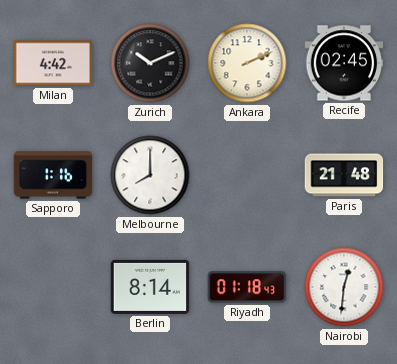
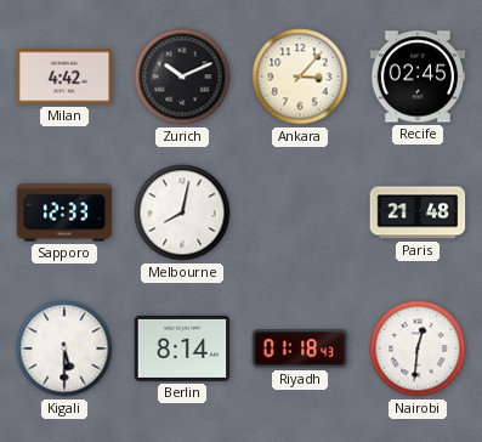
Ankara: 2:11 -> 3:07 (300, 76)
Sapporo: 1:16 -> 12:33 (64, 212)
Melbourne: 8:00 -> 8:02 (182, 212)
Kigali: none -> 5:30 (64, 348)
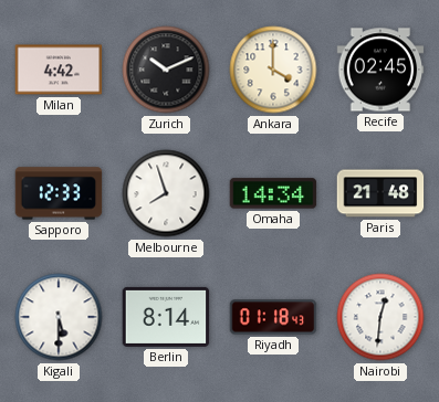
Ankara: 3:07 -> 4:00 (273, 70)
Melbourne: 8:02 -> 7:57 (166, 193)
Omaha: none -> 14:34 (273, 193)
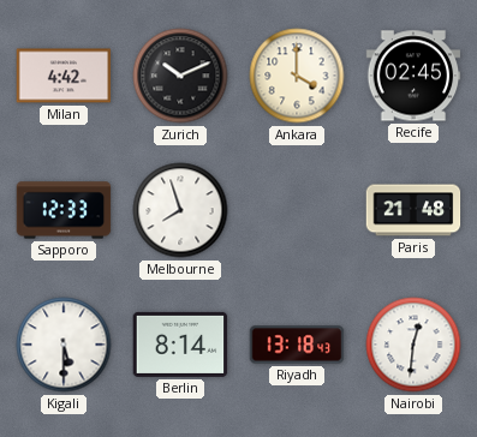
Omaha: 14:34 -> none (273, 193)
Riyadh: 01:18 -> 13:18 (297, 345)
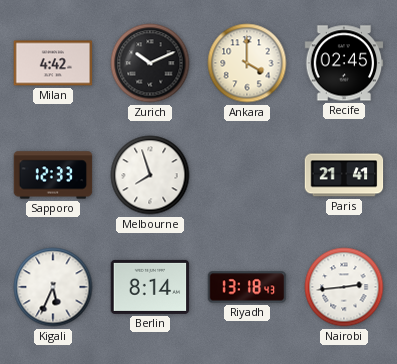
Paris: 21:48 -> 21:41 (344, 175)
Kigali: 5:30 -> 5:34 (53, 287)
Nairobi: 12:31 -> 2:44 (344, 287)
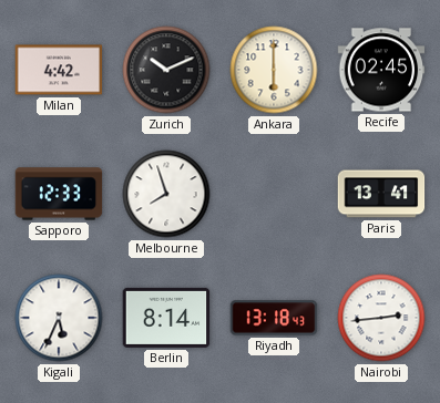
Ankara: 4:00 -> 6:00 (274, 70)
Paris: 21:41 -> 13:41 (381, 194)
